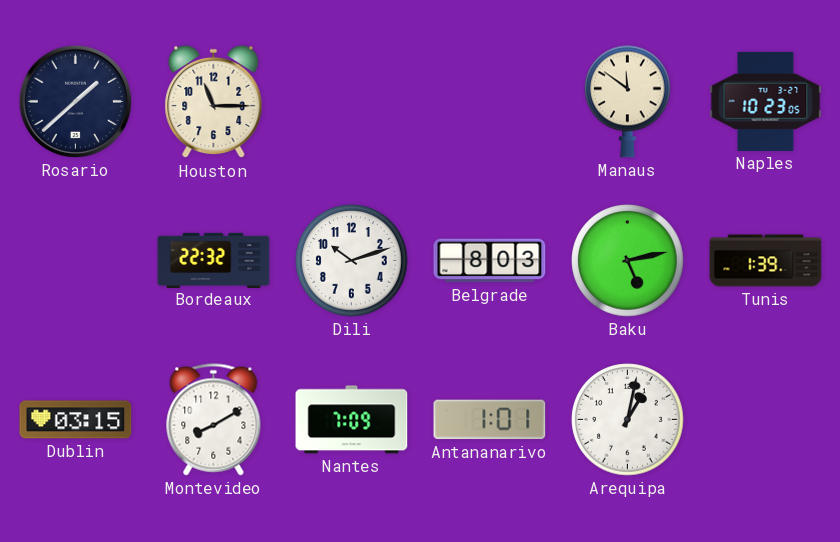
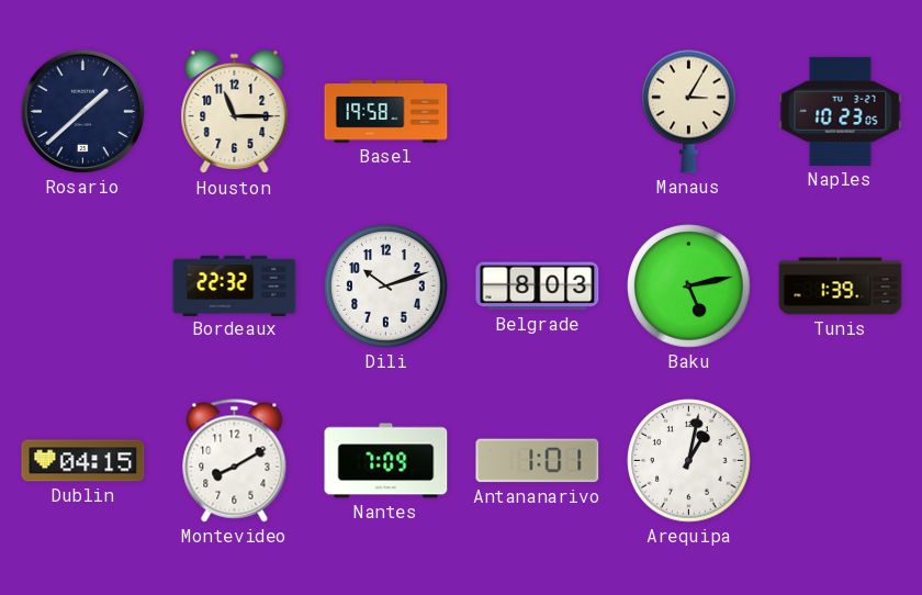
Basel: none -> 19:58 (386, 112)
Manaus: 11:51 -> 3:05 (689, 111)
Dublin: 03:15 -> 04:15 (83, 461)
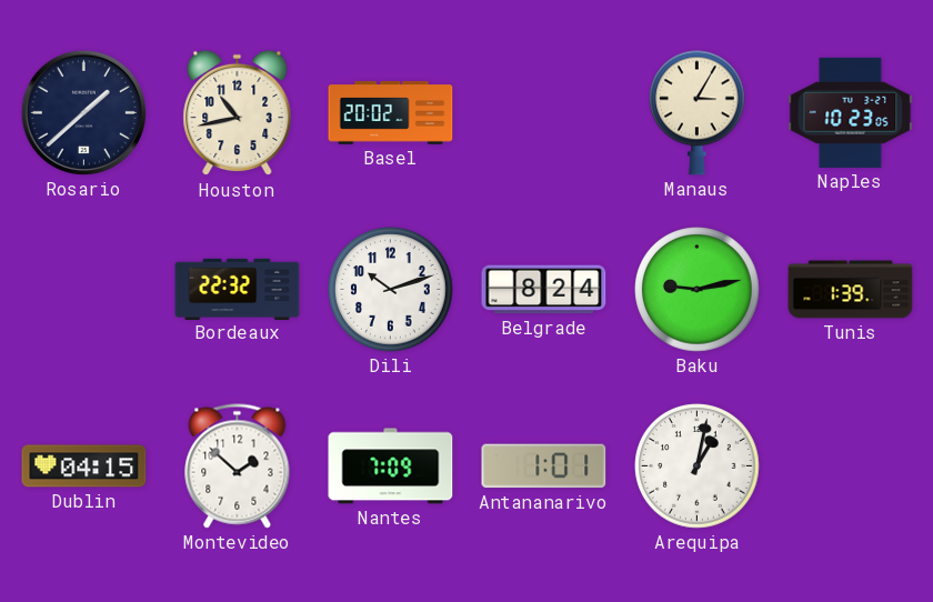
Houston: 11:15 -> 10:43 (238, 113)
Basel: 19:58 -> 20:02 (391, 113)
Belgrade: 8:03 -> 8:24 (544, 290)
Baku: 5:13 -> 9:13 (698, 290)
Montevideo: 8:10 -> 1:52 (238, 466)
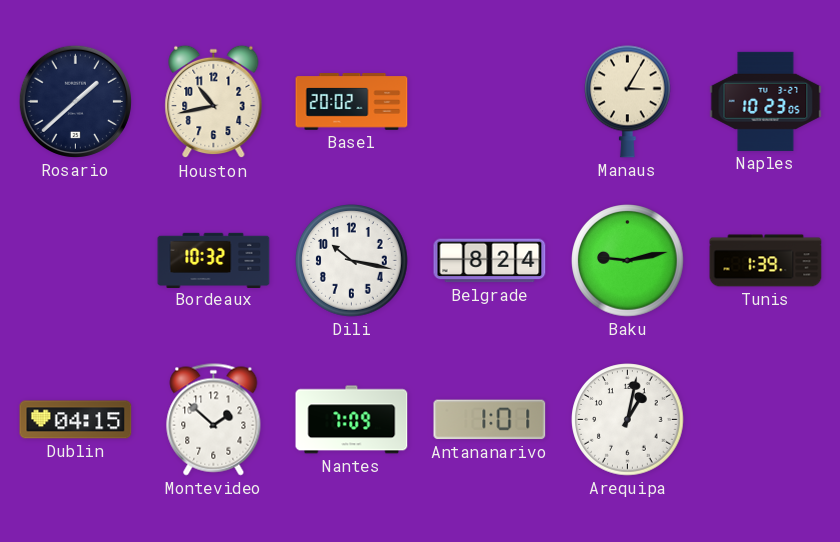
Bordeaux: 22:32 -> 10:32 (214, 260)
Dili: 10:12 -> 10:17 (352, 261)
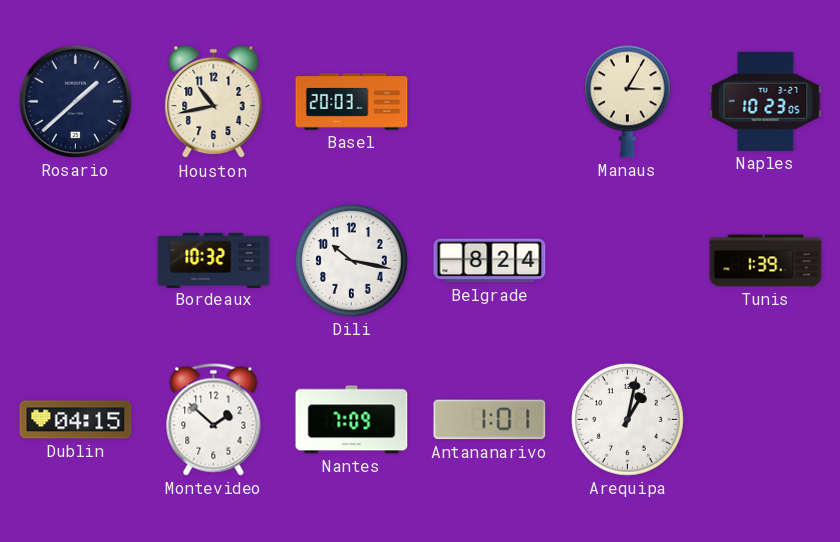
Basel: 20:02 -> 20:03 (352, 102)
Baku: 9:13 -> none (628, 261)
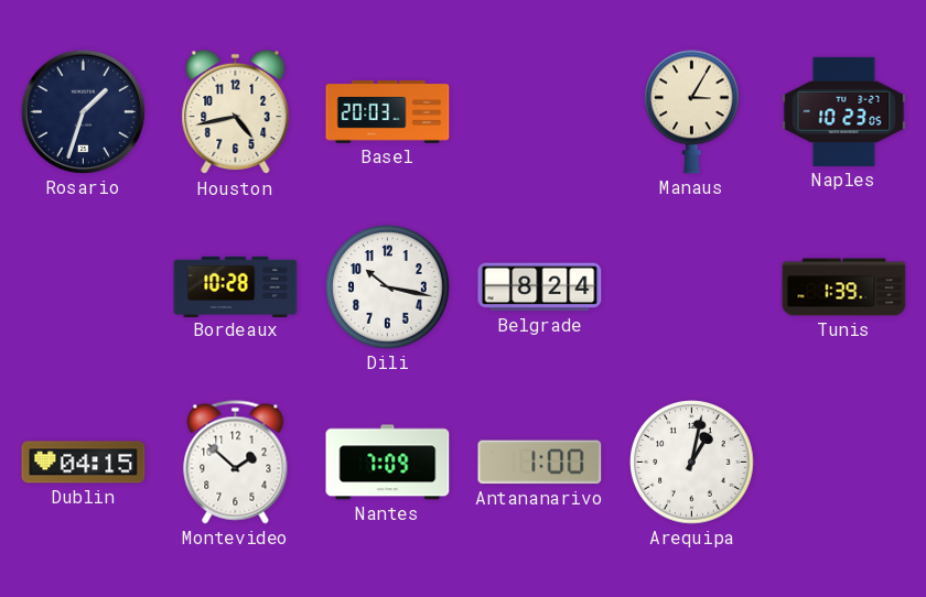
Rosario: 1:38 -> 1:33 (83, 111)
Houston: 10:43 -> 4:43 (236, 112)
Bordeaux: 10:32 -> 10:28 (236, 286)
Antananarivo: 1:01 -> 1:00 (540, 463)
